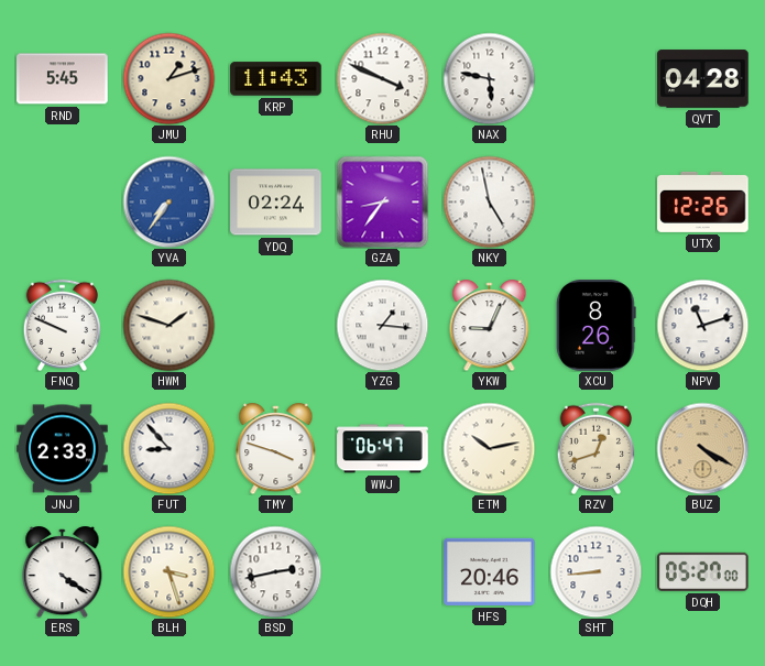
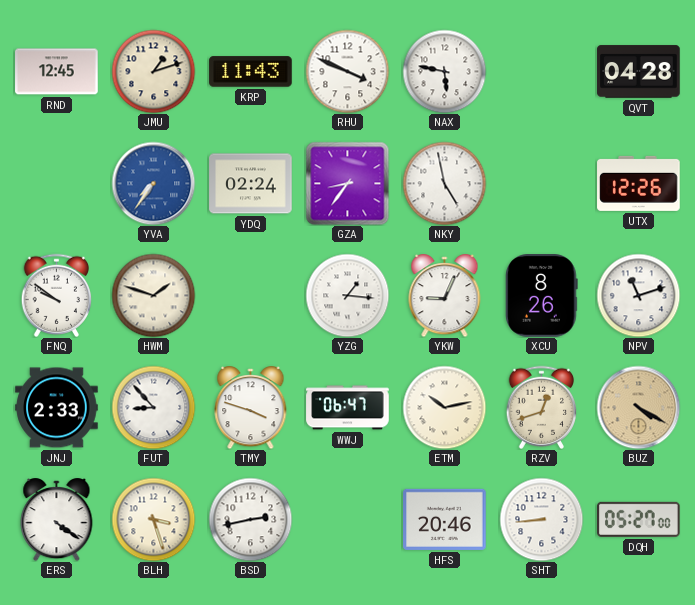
RND: 5:45 -> 12:45 (57, 72)
FNQ: 9:49 -> 9:51 (57, 295)
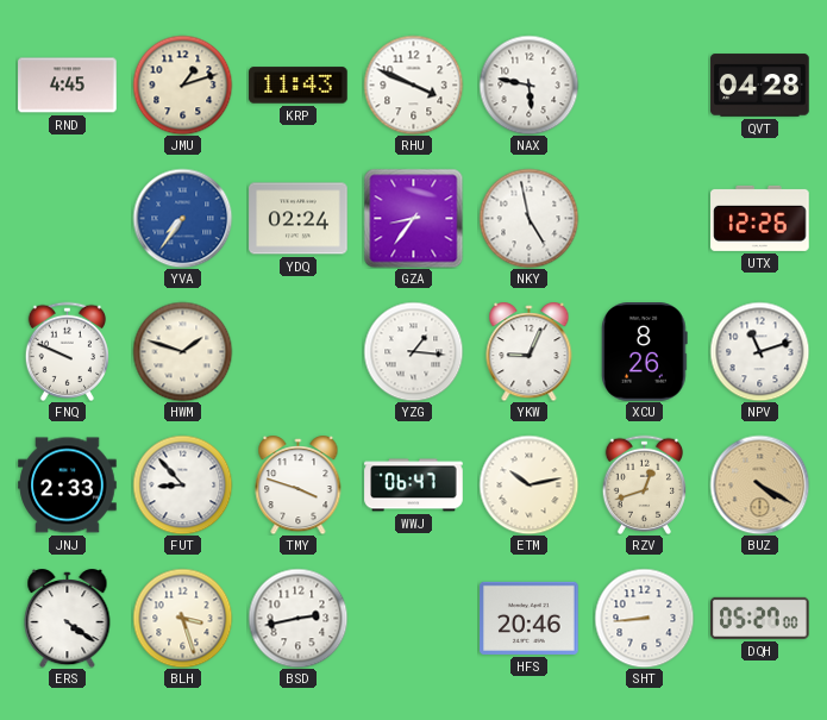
RND: 12:45 -> 4:45 (68, 86)
FNQ: 9:51 -> 9:49 (68, 351)
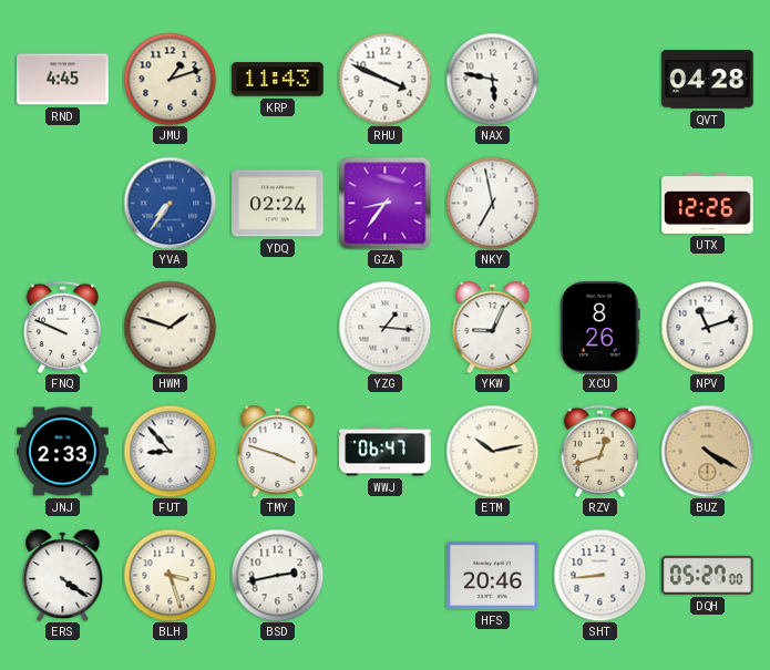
NKY: 4:58 -> 6:58 (492, 203)
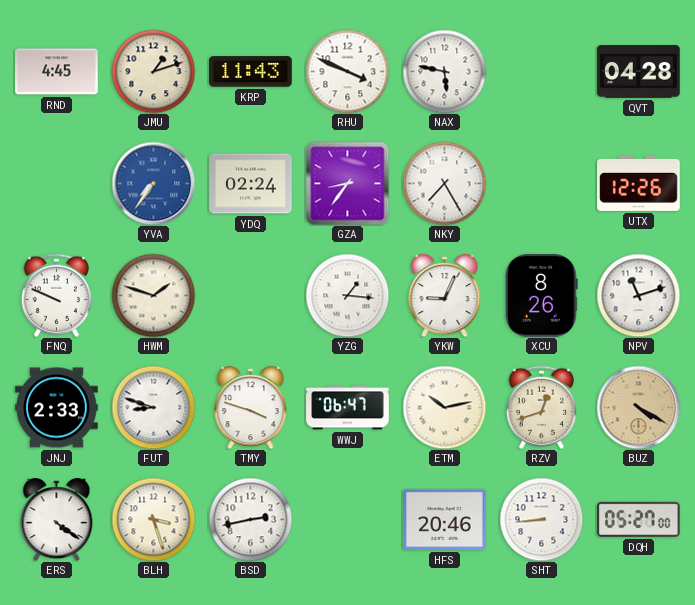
NKY: 6:58 -> 7:25 (444, 183)
FUT: 8:53 -> 8:48 (153, 407)
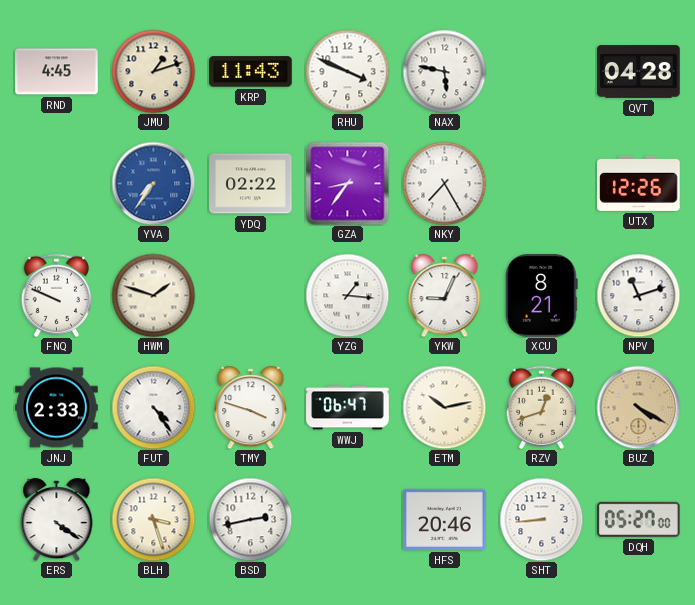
YDQ: 02:24 -> 02:22 (251, 184)
XCU: 8:26 -> 8:21 (542, 296)
FUT: 8:48 -> 4:24 (153, 407)
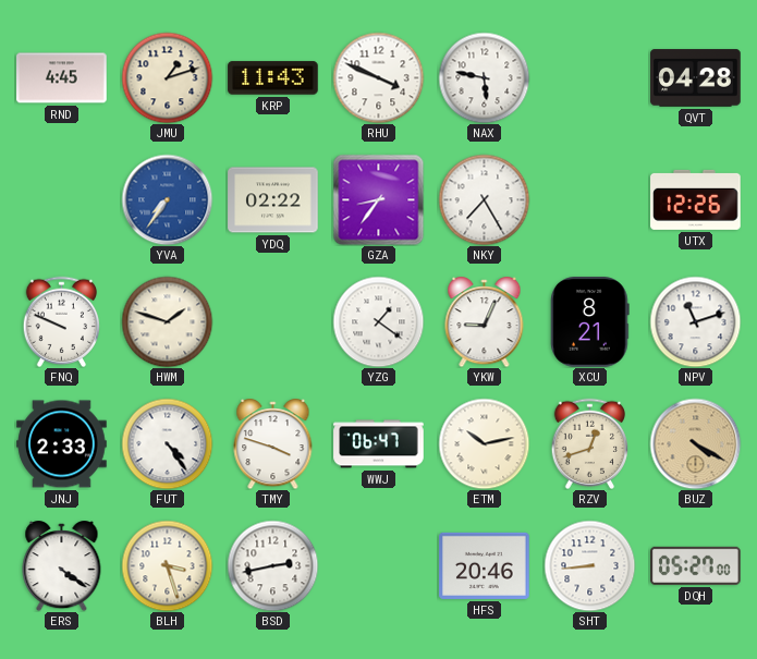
YZG: 1:16 -> 1:21 (378, 321)
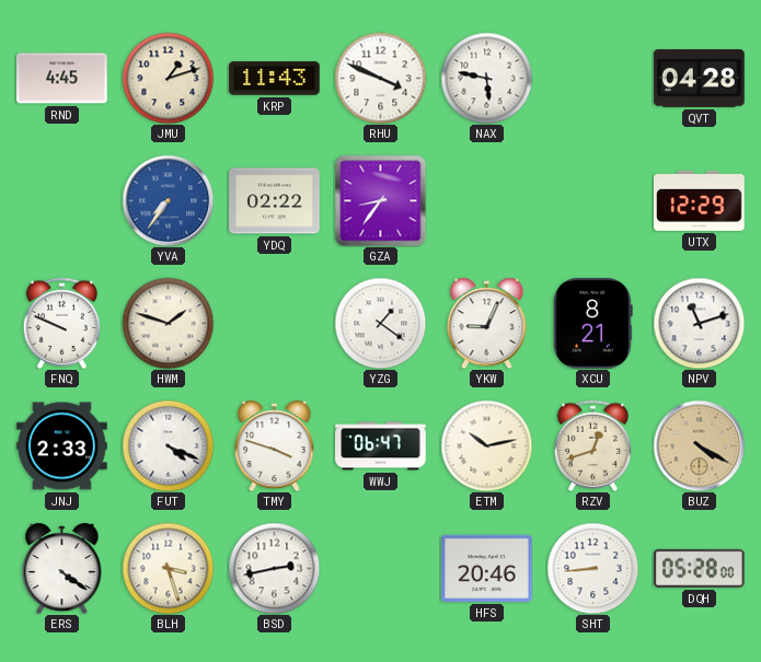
NKY: 7:25 -> none (484, 199)
UTX: 12:26 -> 12:29 (700, 200)
FUT: 4:24 -> 4:19 (168, 445)
DQH: 05:27 -> 05:28 (700, 568)
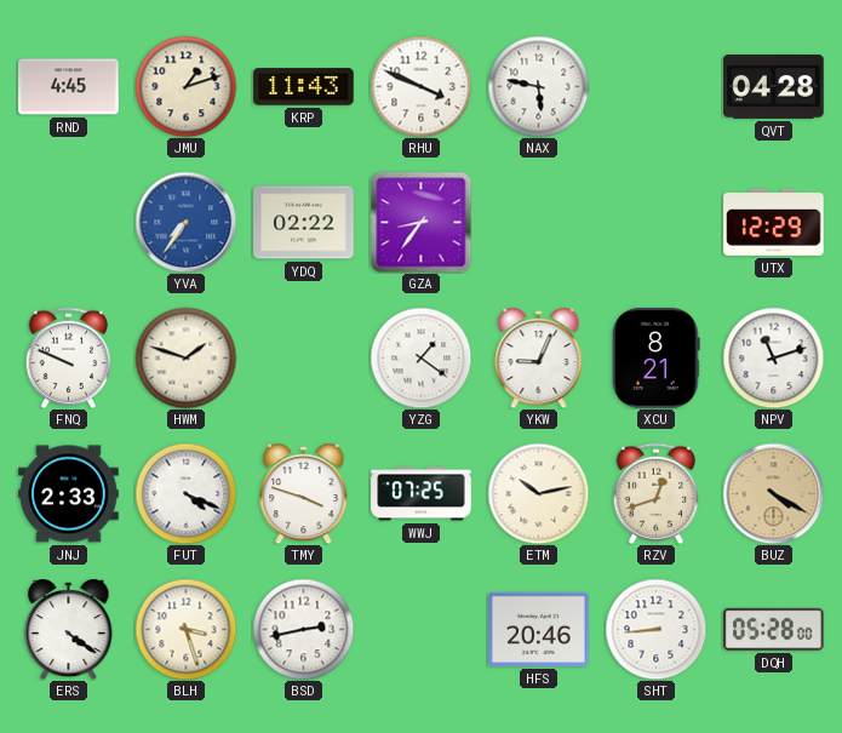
WWJ: 06:47 -> 07:25 (422, 494)
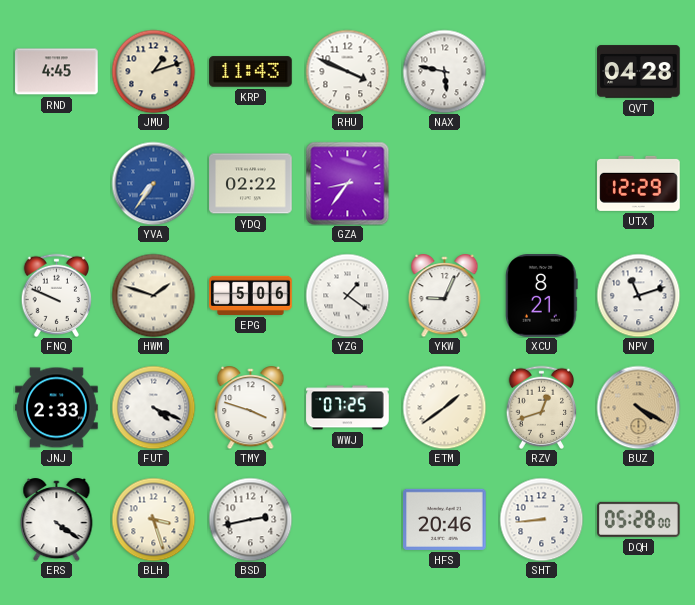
EPG: none -> 5:06 (251, 295)
ETM: 10:13 -> 1:39 (444, 407)
